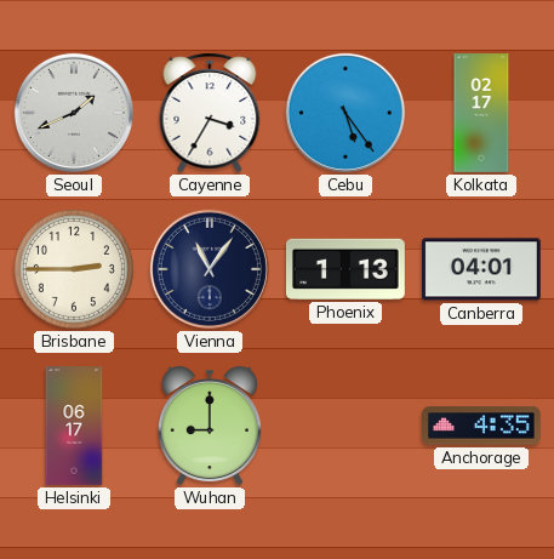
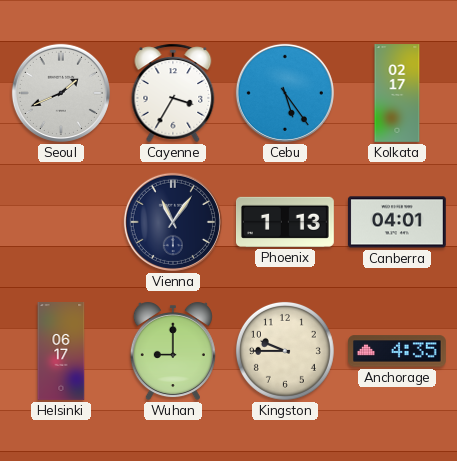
Brisbane: 2:45 -> none (74, 269)
Kingston: none -> 9:45 (285, 351)
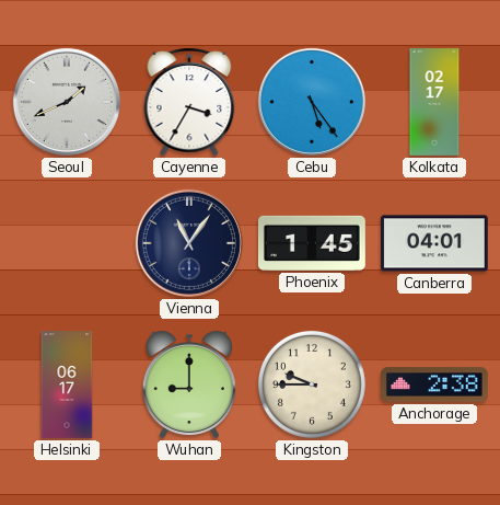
Phoenix: 1:13 -> 1:45 (313, 243)
Anchorage: 4:35 -> 2:38 (435, 385)
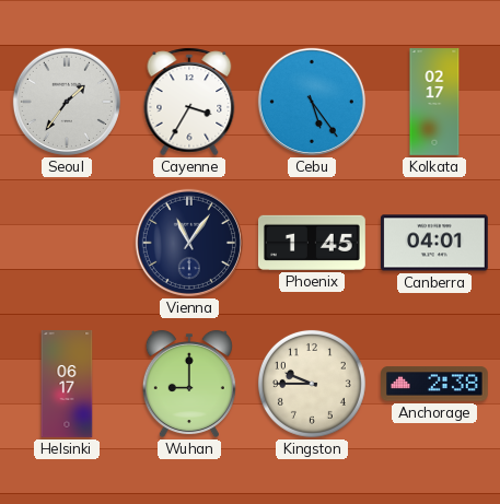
Seoul: 1:41 -> 1:36 (67, 102)
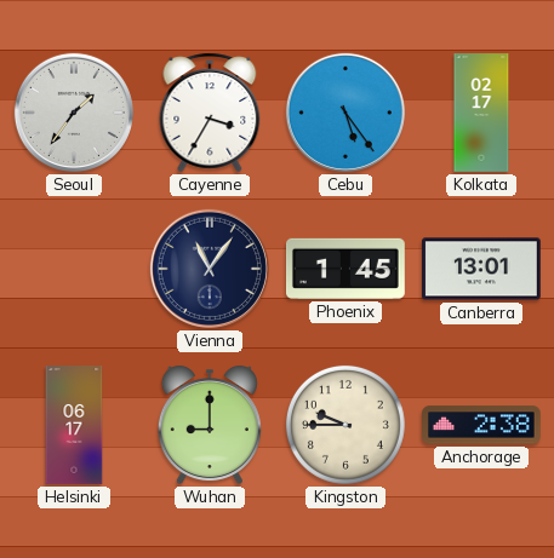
Canberra: 04:01 -> 13:01 (481, 269)
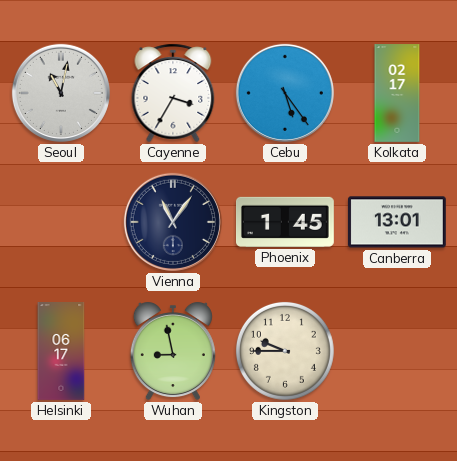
Seoul: 1:36 -> 11:02 (61, 93)
Wuhan: 9:00 -> 8:58 (173, 351)
Anchorage: 2:38 -> none (482, 425)
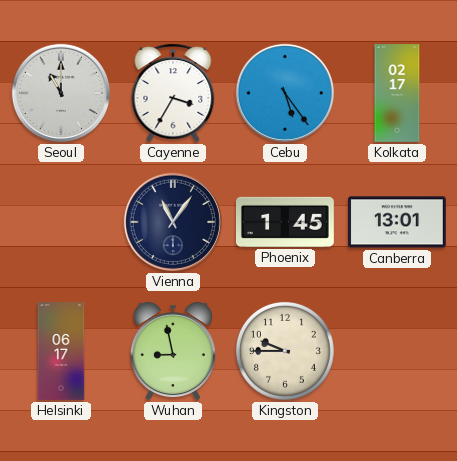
Seoul: 11:02 -> 11:00 (61, 93)
